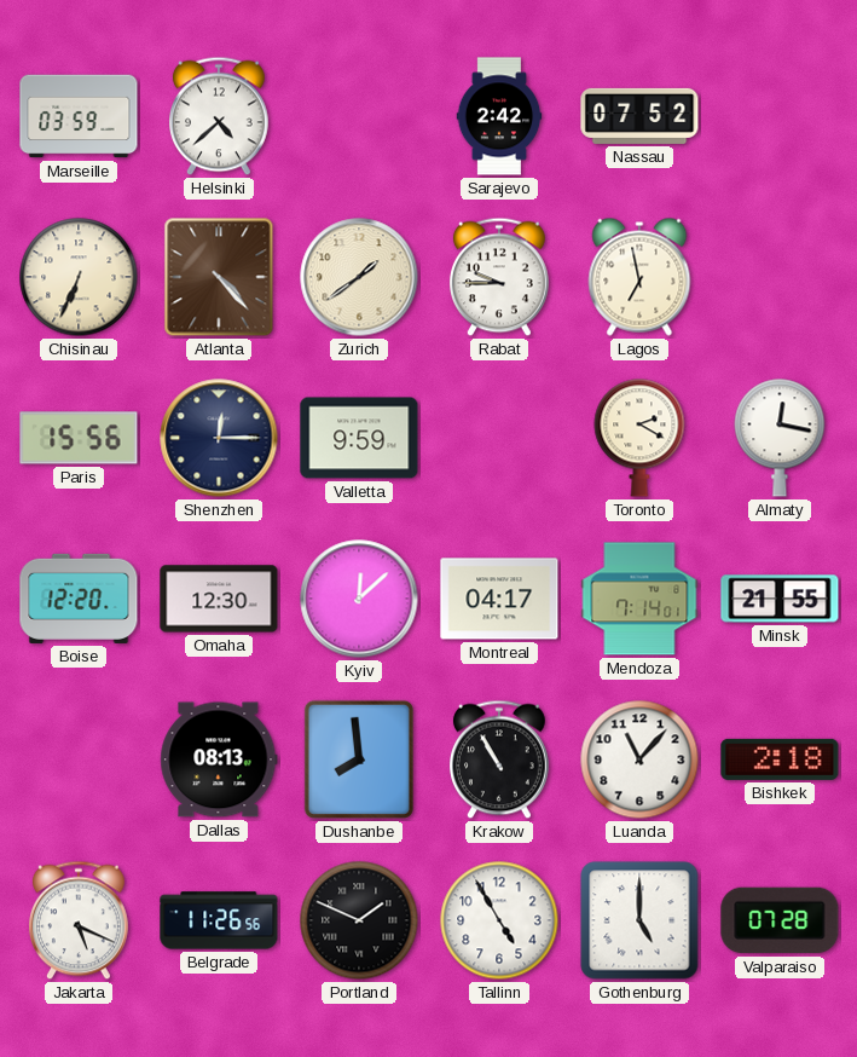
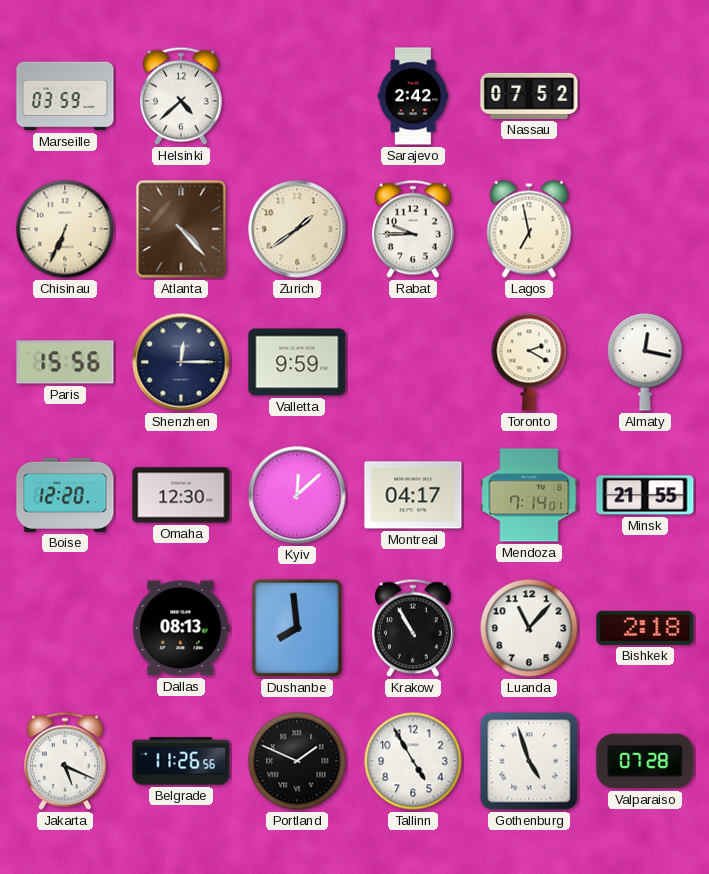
Gothenburg: 5:00 -> 4:57 (529, 761)
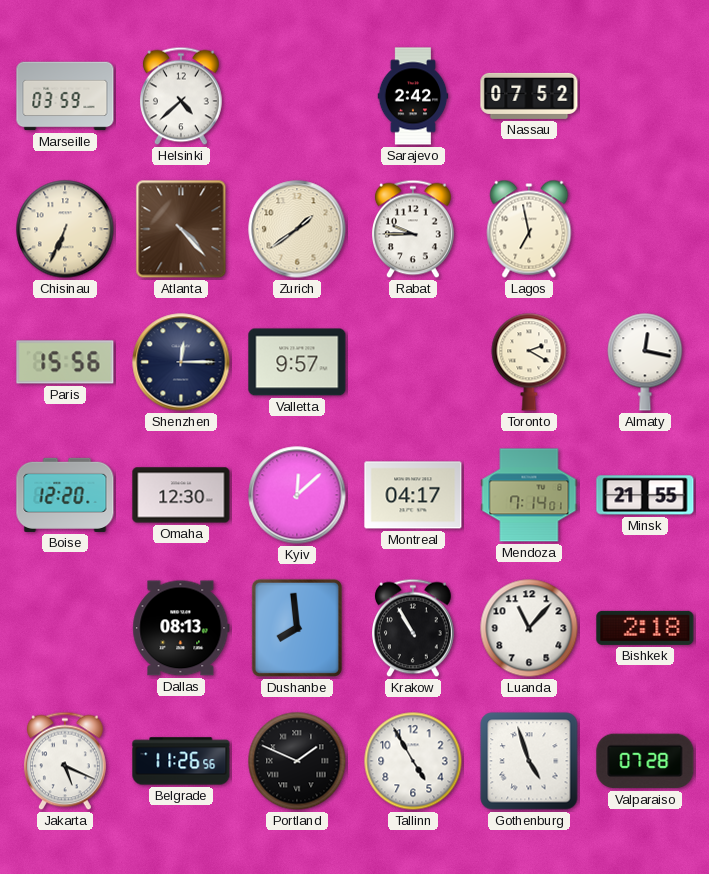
Valletta: 9:59 -> 9:57 (297, 362)
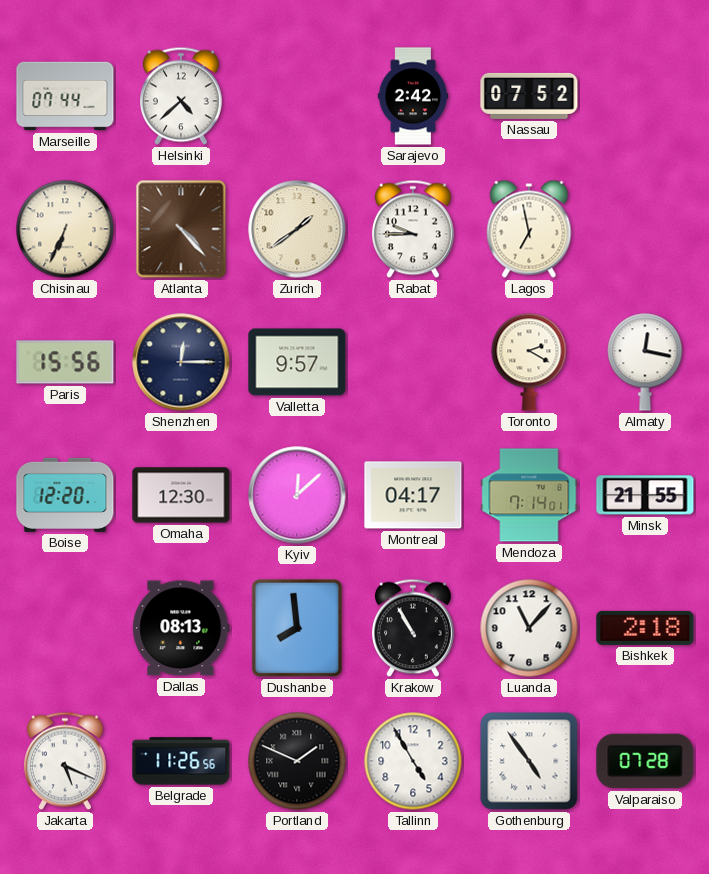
Marseille: 03:59 -> 07:44 (65, 96)
Gothenburg: 4:57 -> 4:54 (529, 761)
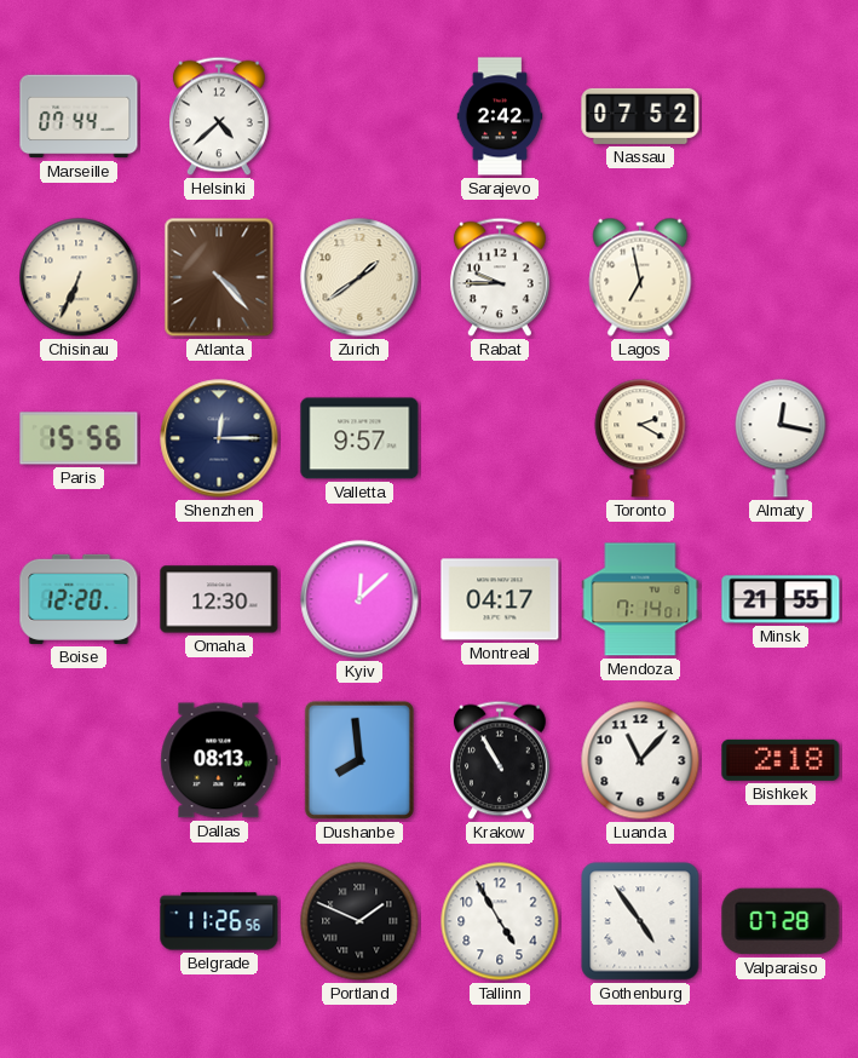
Jakarta: 5:19 -> none (66, 761)
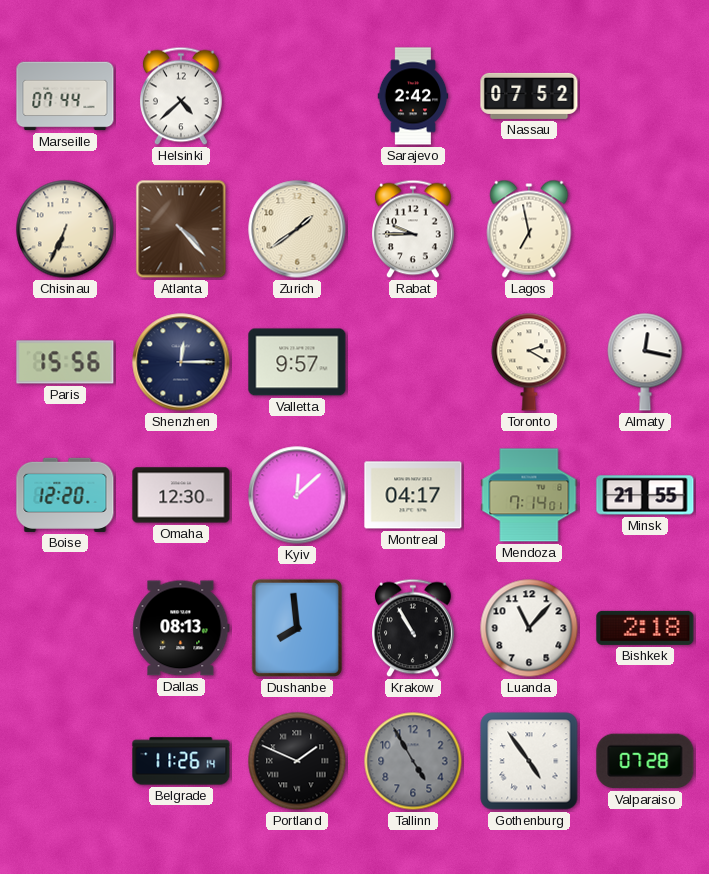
Belgrade: 11:26:56 -> 11:26:14 (181, 761)
Tallinn dial: white -> grey (413, 761)
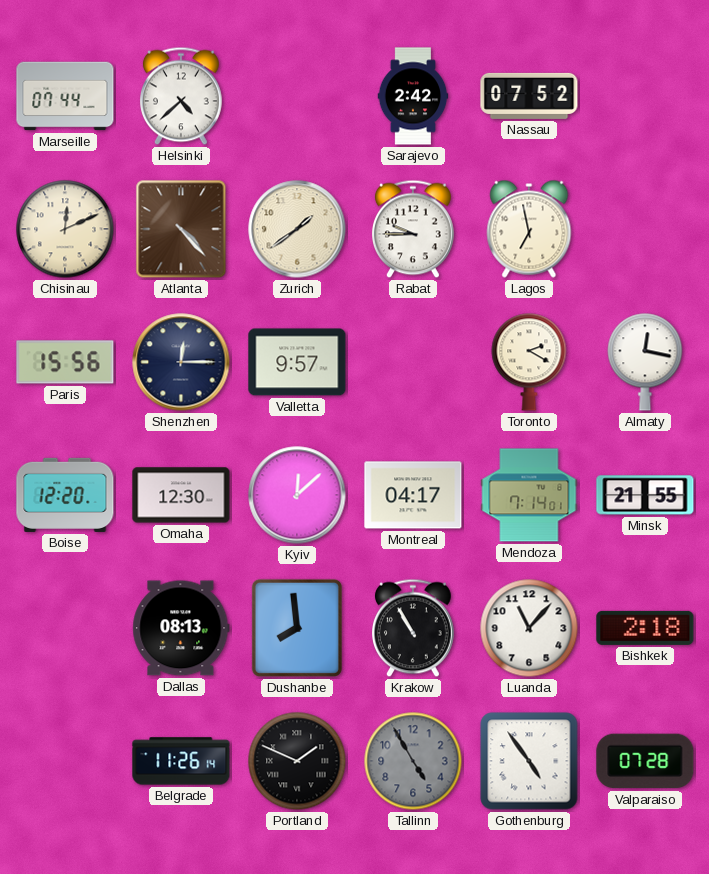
Chisinau: 6:34 -> 12:11 (65, 229)
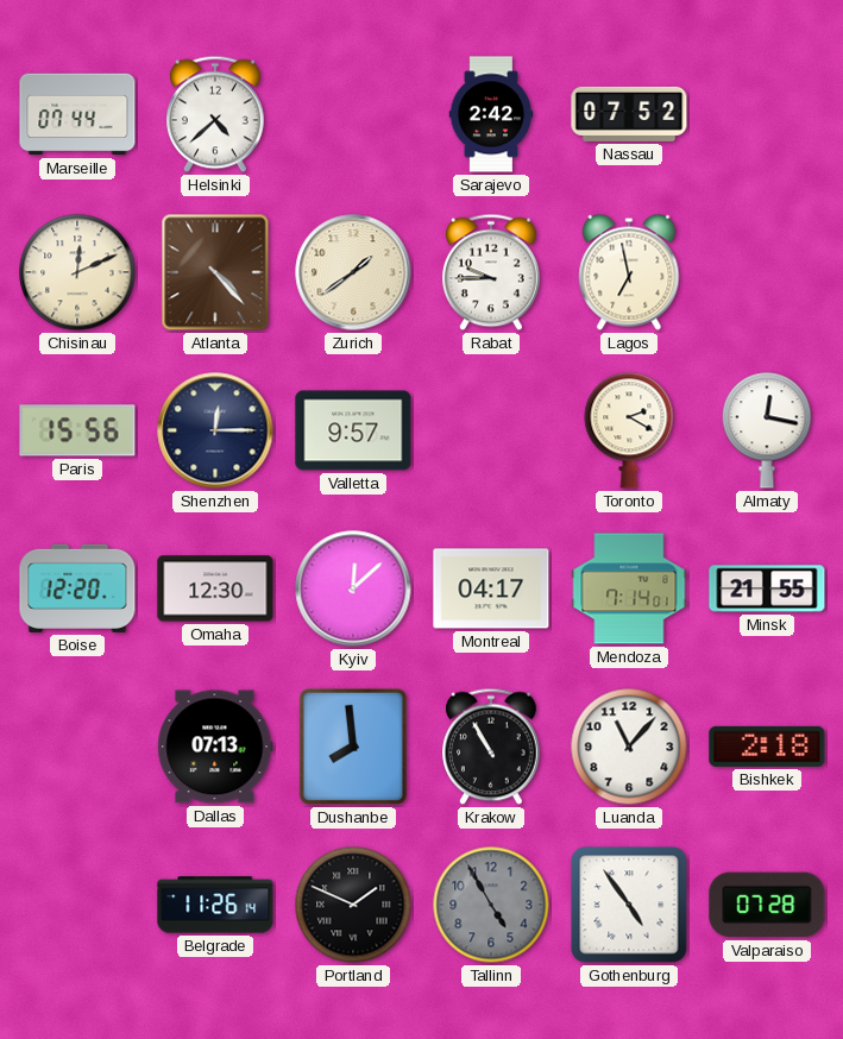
Dallas: 08:13 -> 07:13 (215, 747)
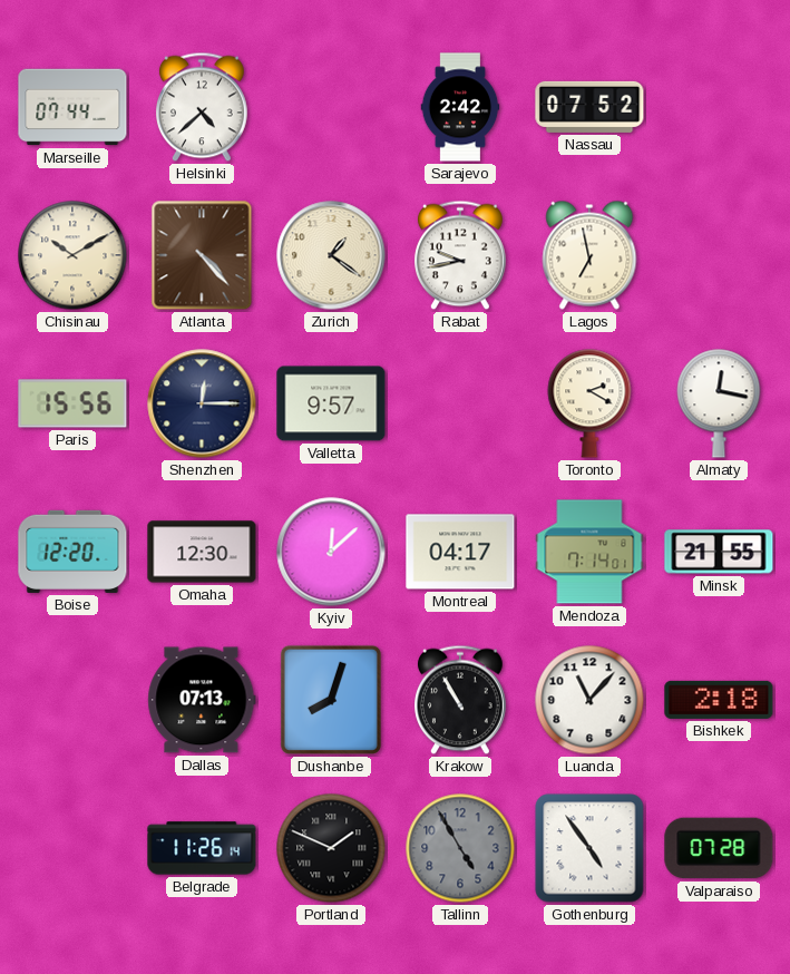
Chisinau: 12:11 -> 10:10 (72, 255)
Zurich: 1:39 -> 1:21 (331, 255)
Rabat: 9:45 -> 9:43 (461, 255)
Dushanbe: 7:59 -> 8:03 (331, 700)
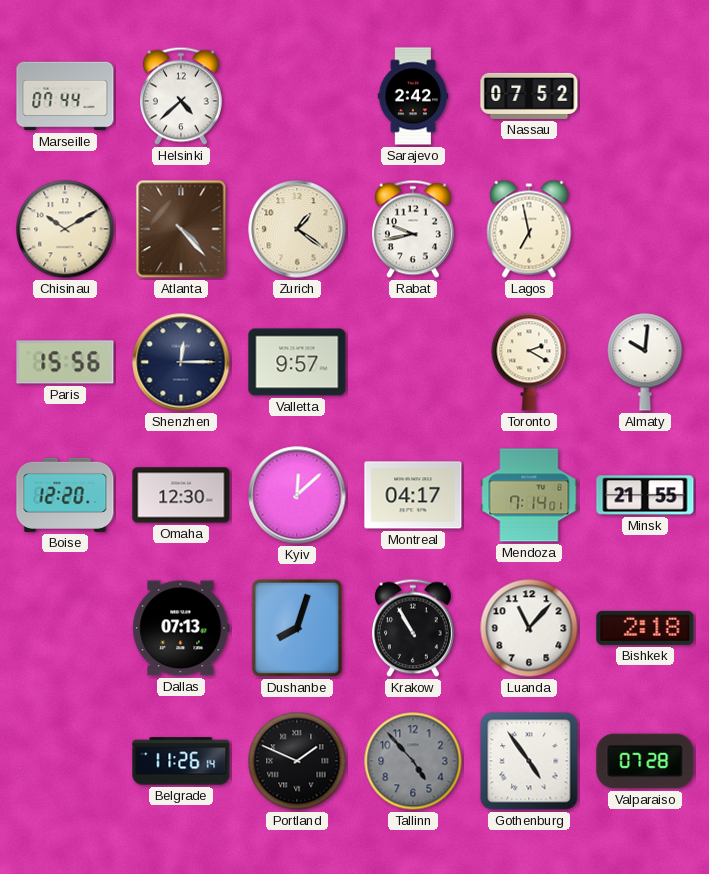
Almaty: 12:17 -> 10:01 (645, 362)
Tallinn: 4:55 -> 4:53 (413, 761)
